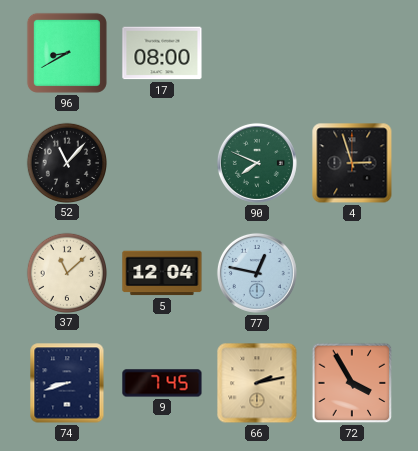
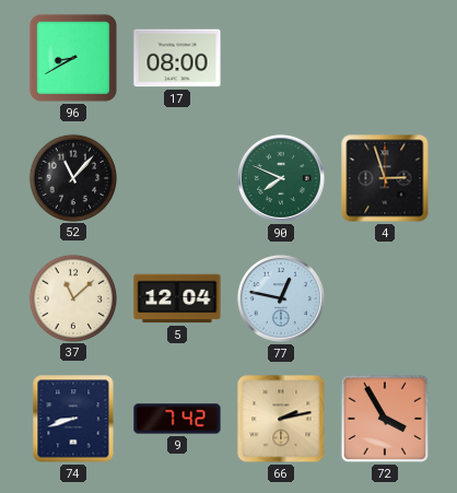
9: 7:45 -> 7:42 (177, 419)
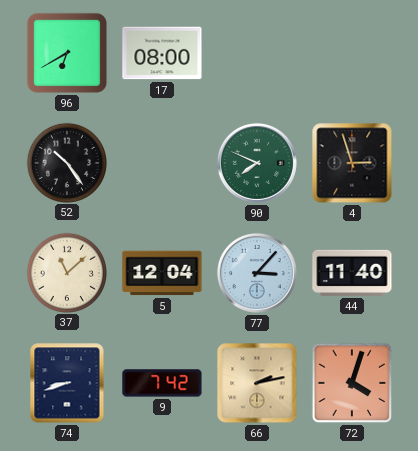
96: 8:40 -> 6:40 (67, 53)
52: 11:07 -> 10:24 (66, 162)
77: 12:47 -> 3:07 (257, 273)
44: none -> 11:40 (352, 273)
72: 3:55 -> 4:03 (352, 383)
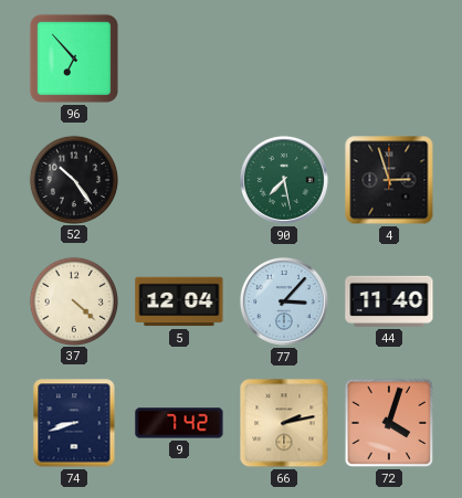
96: 6:40 -> 6:53 (74, 59)
17: 08:00 -> none (162, 53)
90: 7:49 -> 7:28 (284, 180)
37: 11:08 -> 4:22 (73, 300)
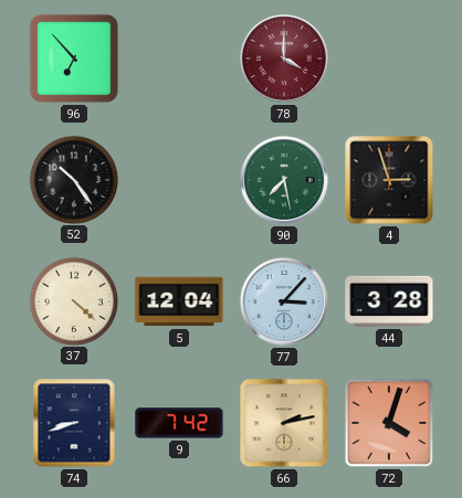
78: none -> 4:00 (284, 59)
44: 11:40 -> 3:28 (389, 301)
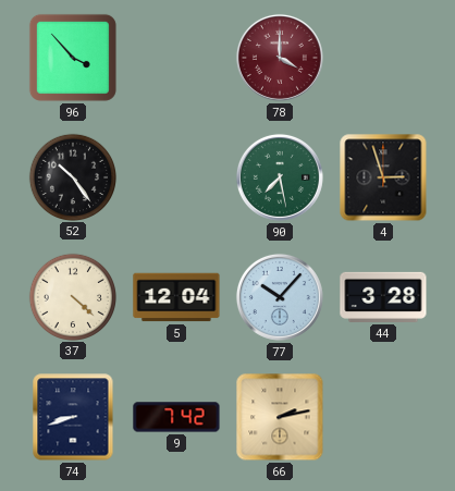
96: 6:53 -> 3:53 (73, 58)
77: 3:07 -> 10:07 (280, 297)
72: 4:03 -> none (389, 423)
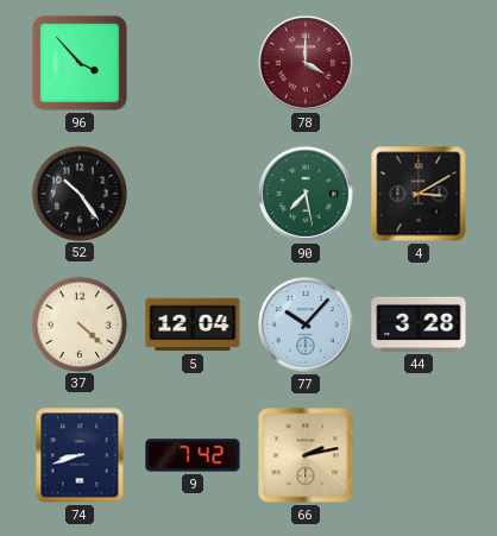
4: 2:57 -> 3:10 (419, 194)
